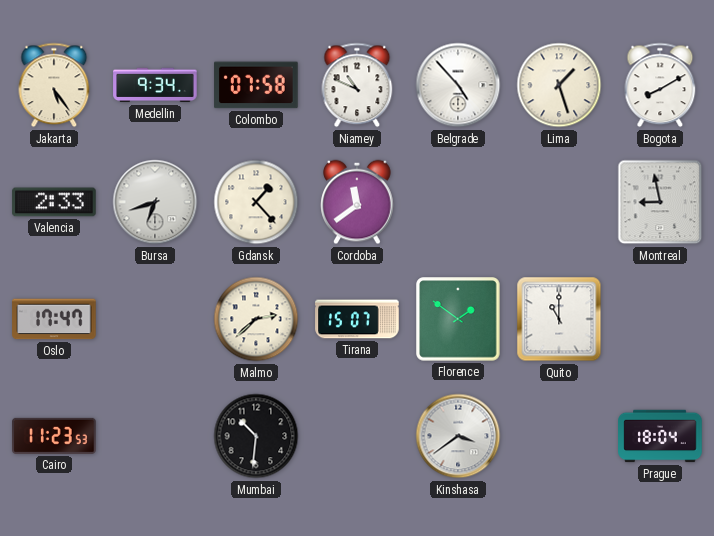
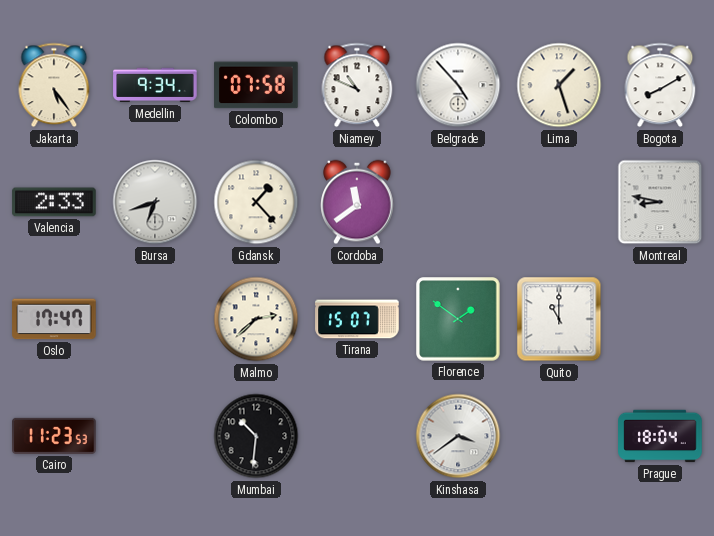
Montreal: 8:58 -> 8:47 (660, 202)
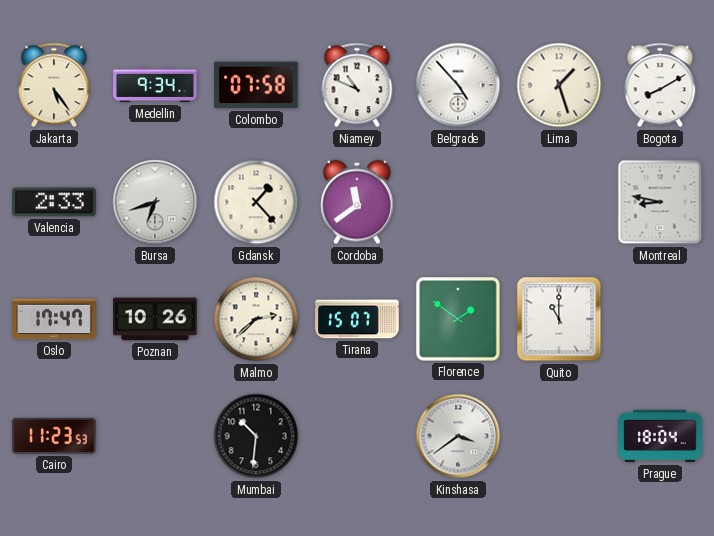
Poznan: none -> 10:26 (155, 319)
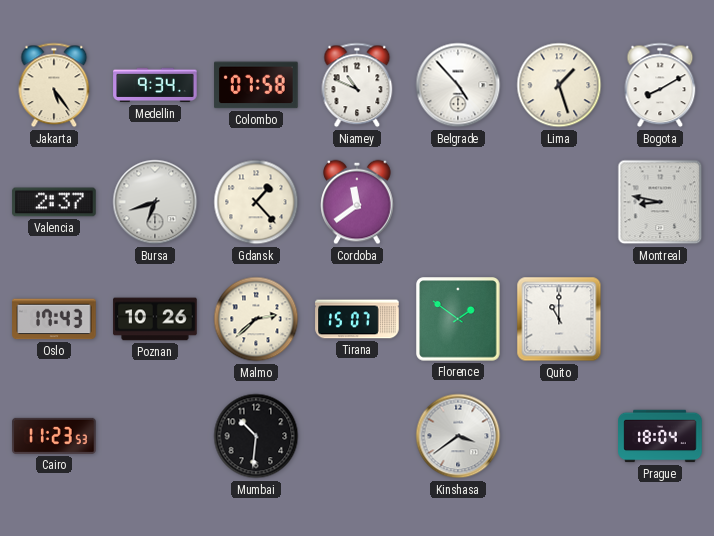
Valencia: 2:33 -> 2:37 (54, 202)
Oslo: 17:47 -> 17:43 (54, 319)
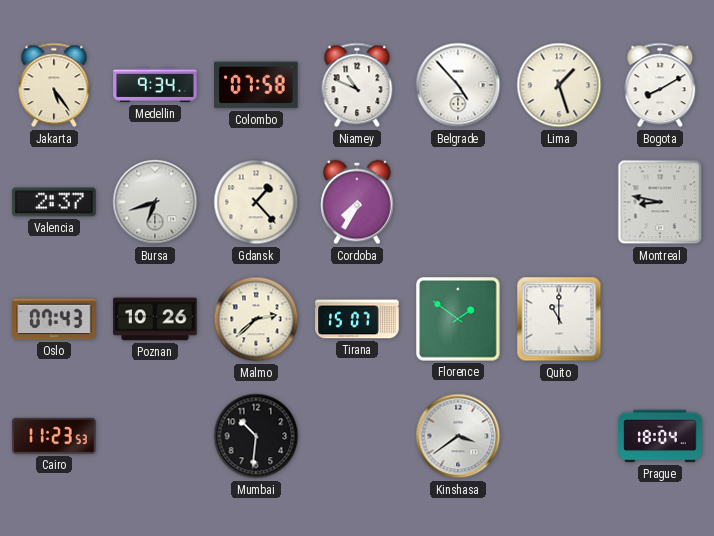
Cordoba: 11:39 -> 7:35 (357, 202)
Oslo: 17:43 -> 07:43 (54, 319)
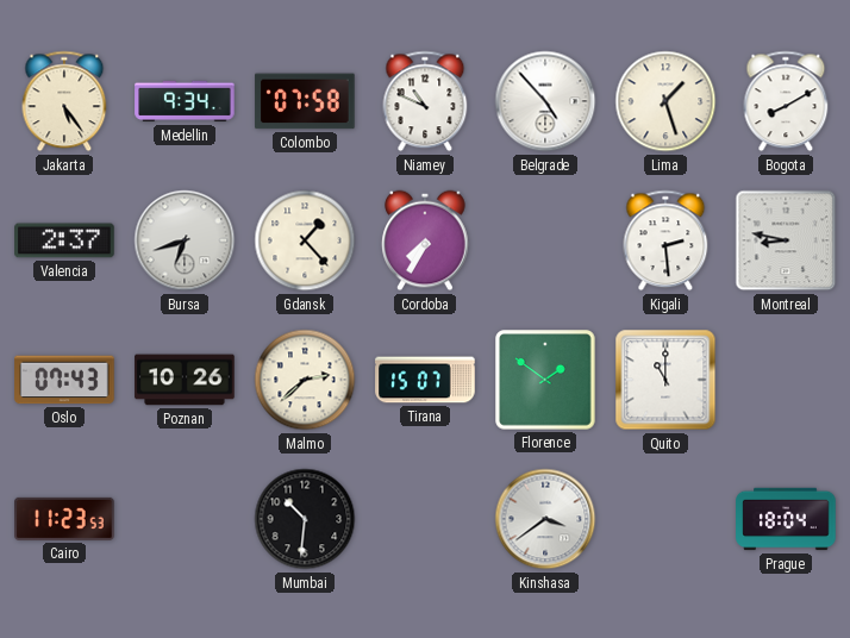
Kigali: none -> 2:29 (665, 240)
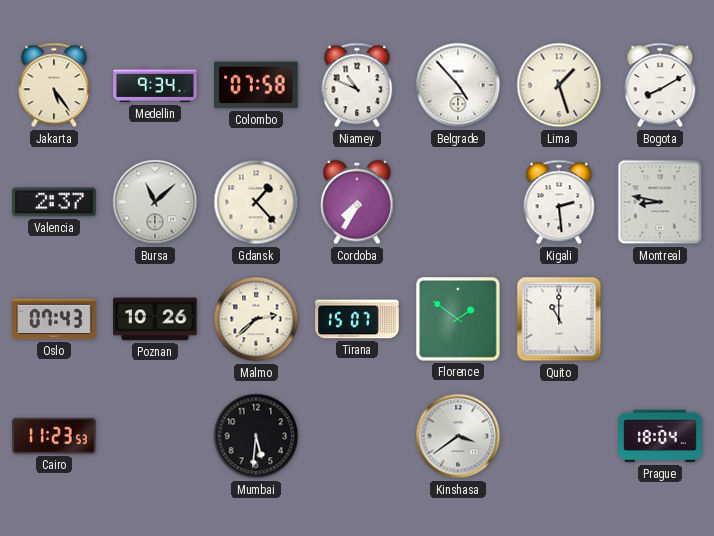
Bursa: 6:42 -> 11:08 (155, 202)
Mumbai: 10:31 -> 5:31 (256, 436)
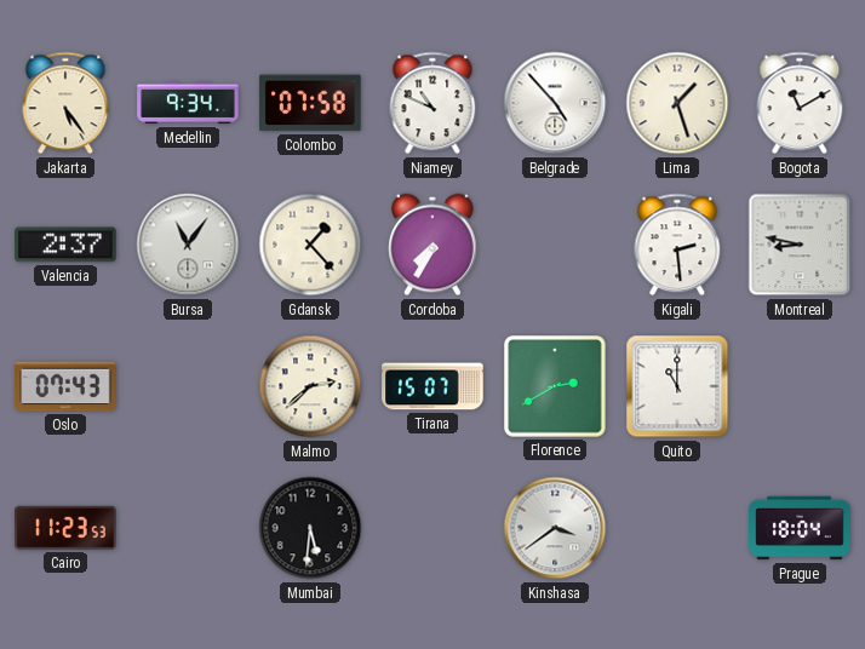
Bogota: 8:10 -> 11:10 (800, 103)
Bursa: 11:08 -> 11:06 (188, 245)
Poznan: 10:26 -> none (155, 319)
Florence: 1:51 -> 2:40 (555, 386)
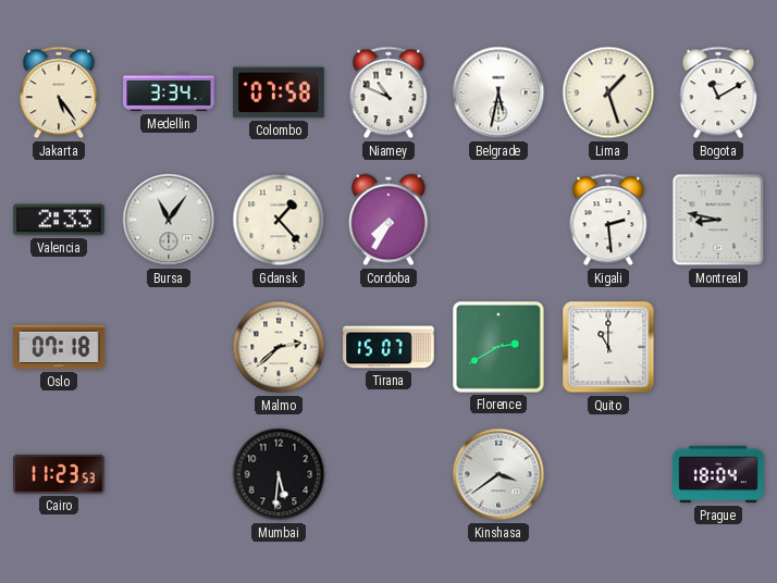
Medellin: 9:34 -> 3:34 (169, 92)
Belgrade: 4:53 -> 5:32 (498, 92)
Valencia: 2:37 -> 2:33 (59, 220)
Oslo: 07:43 -> 07:18 (59, 347)
